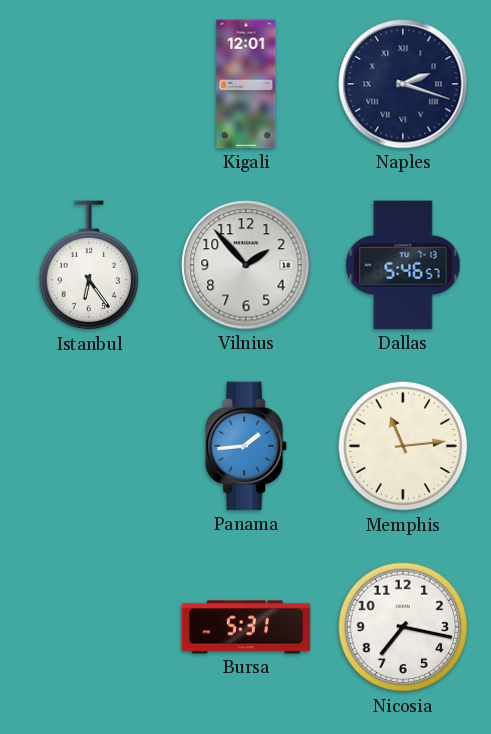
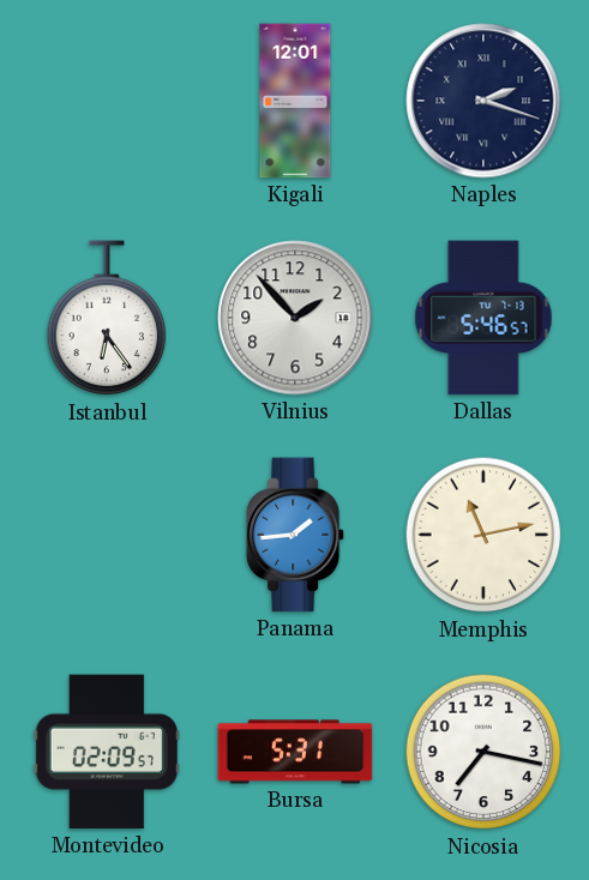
Memphis: 11:14 -> 11:13 (483, 535)
Montevideo: none -> 02:09 (107, 752)
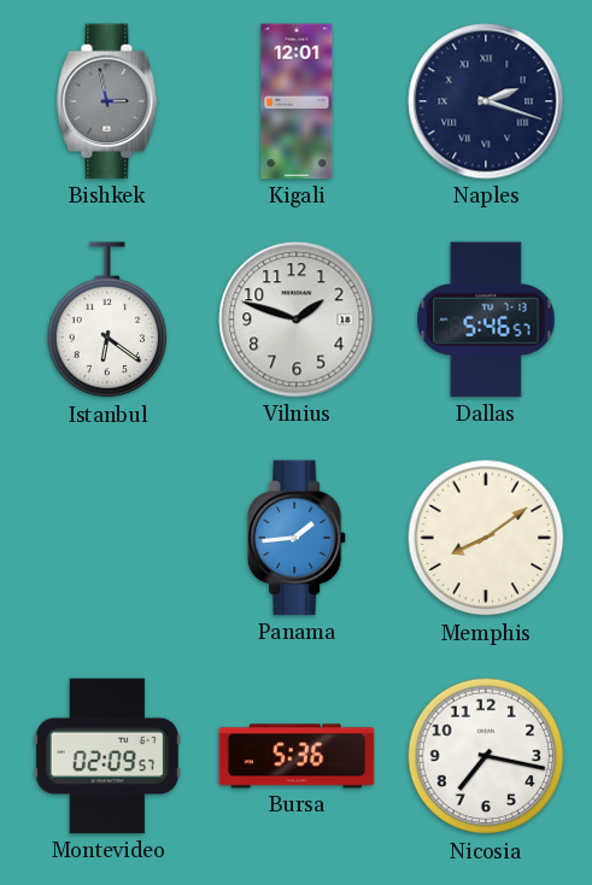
Bishkek: none -> 2:58 (107, 101)
Istanbul: 6:24 -> 6:21 (107, 321)
Vilnius: 1:53 -> 1:48 (297, 320)
Memphis: 11:13 -> 8:09 (486, 538)
Bursa: 5:31 -> 5:36 (297, 756)
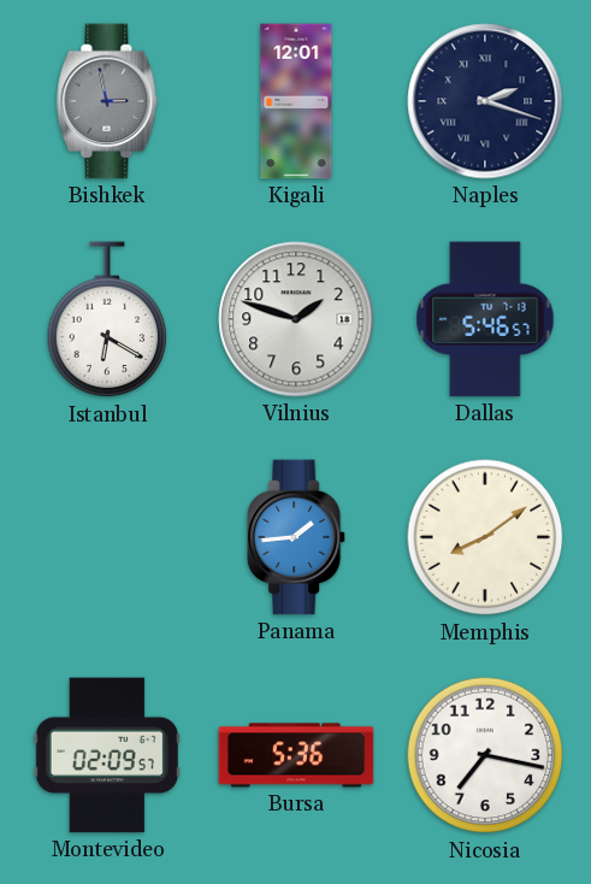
Istanbul: 6:21 -> 6:20 (107, 320)
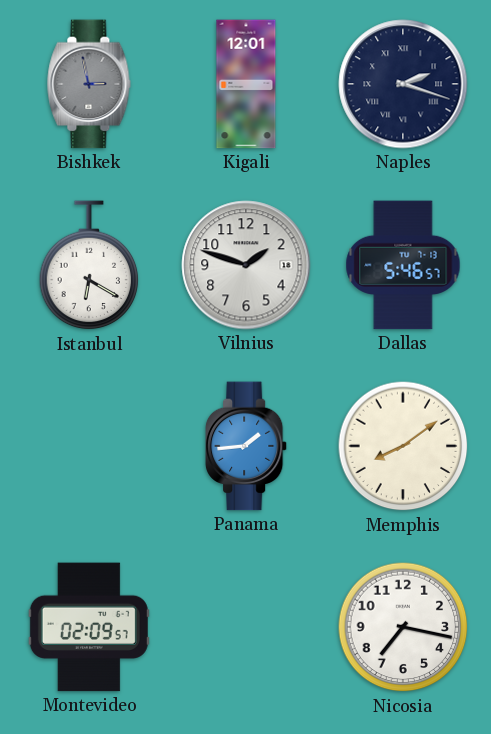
Bursa: 5:36 -> none (296, 755)
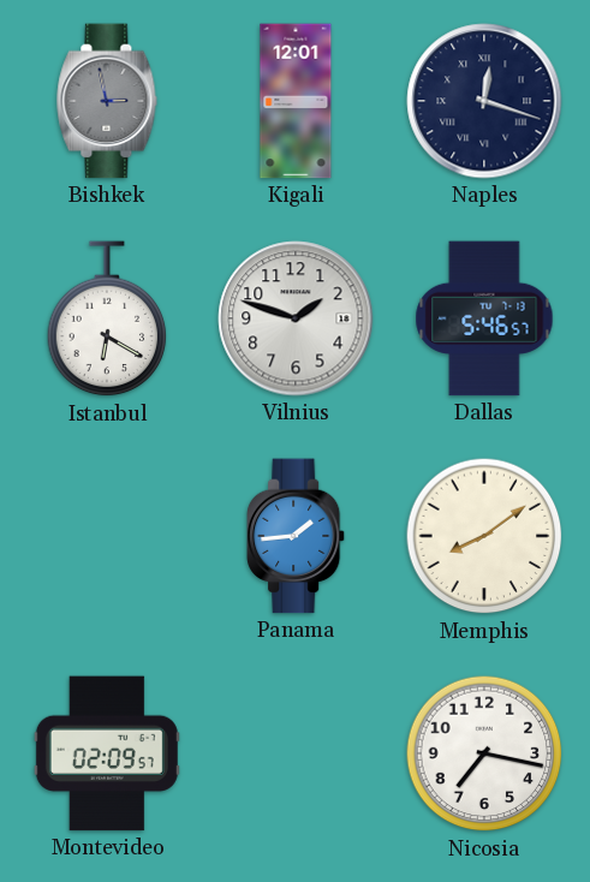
Naples: 2:18 -> 12:18 (484, 101)
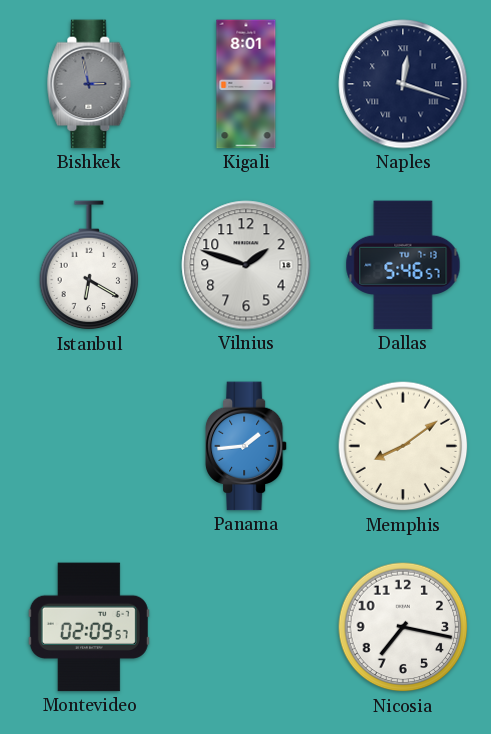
Kigali: 12:01 -> 8:01 (246, 84)
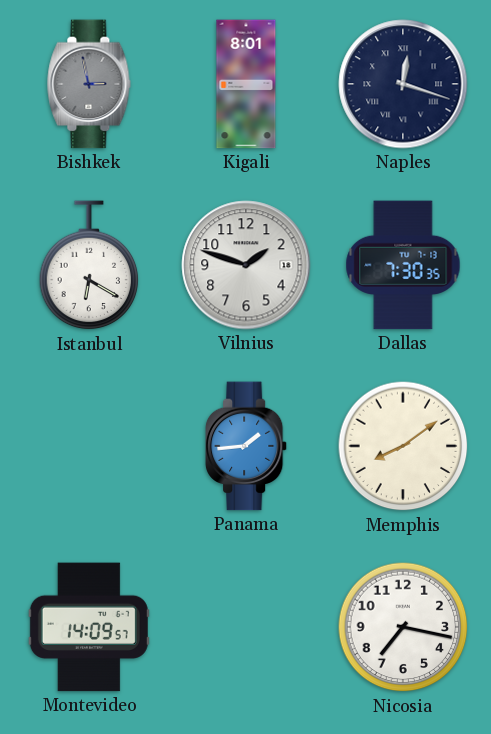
Dallas: 5:46 -> 7:30 (403, 265)
Montevideo: 02:09 -> 14:09 (89, 627)
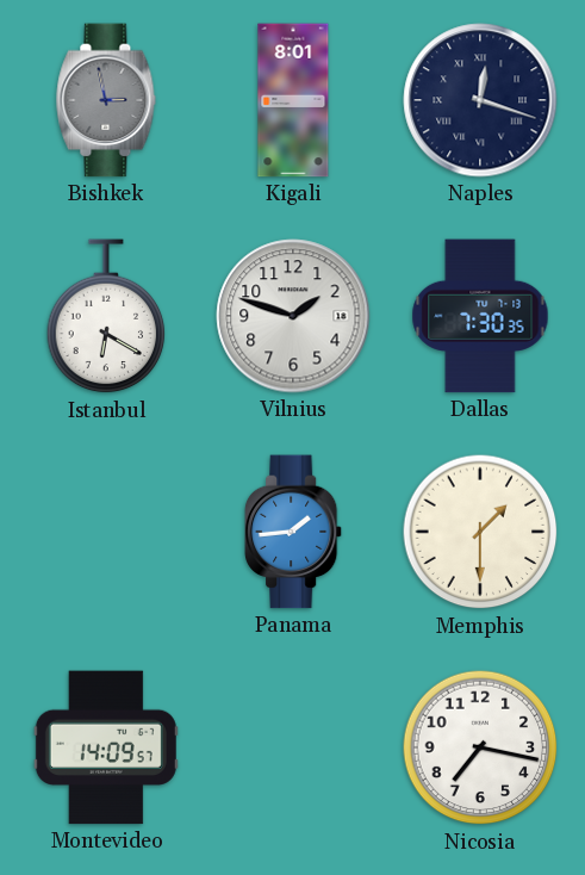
Memphis: 8:09 -> 1:30 (480, 532)
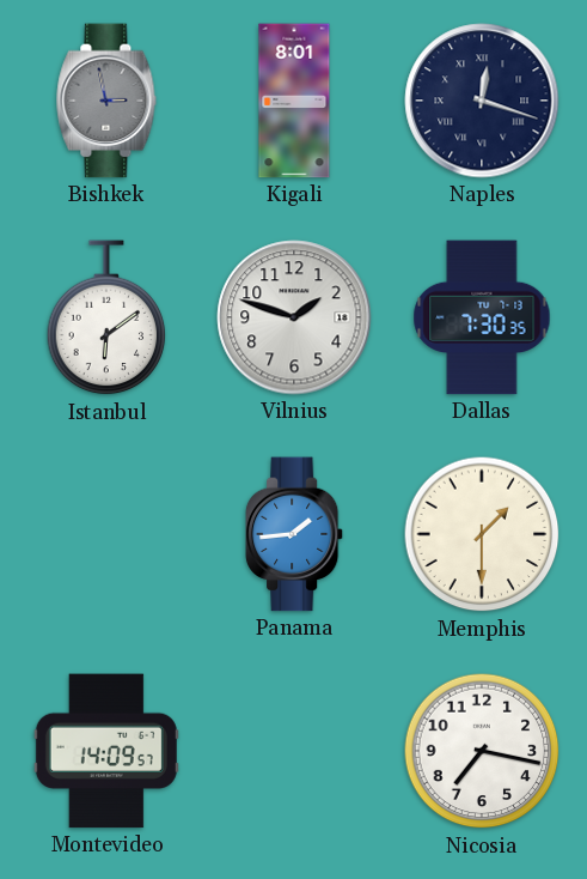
Istanbul: 6:20 -> 6:09 (106, 319)
